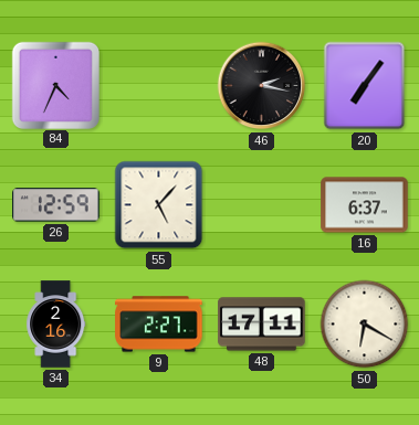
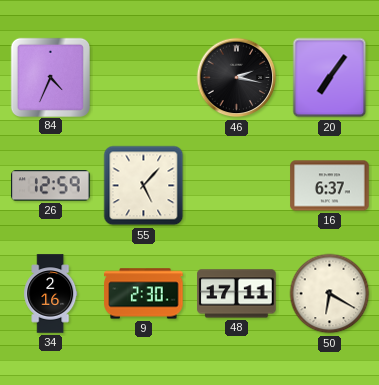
9: 2:27 -> 2:30 (144, 294)
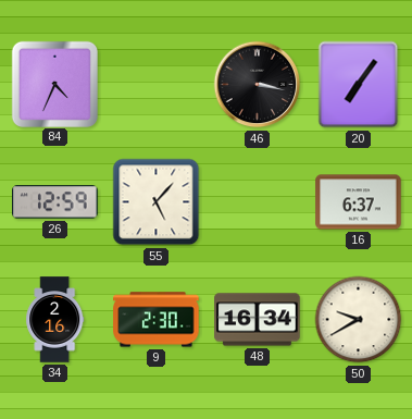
46: 2:17 -> 3:17 (258, 85)
48: 17:11 -> 16:34 (258, 320)
50: 6:20 -> 9:40 (359, 320)
